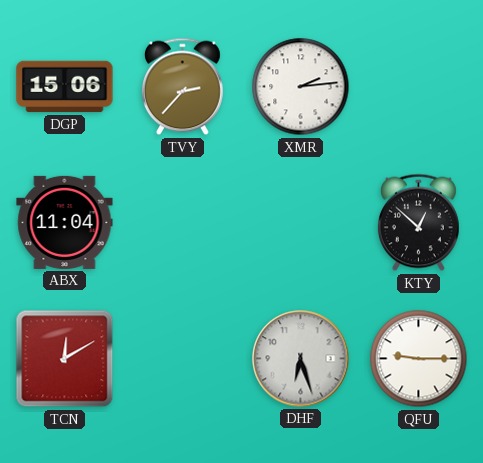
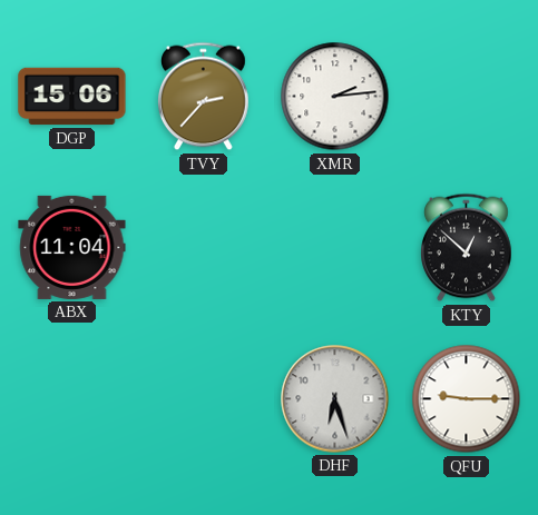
TCN: 12:10 -> none (65, 359)
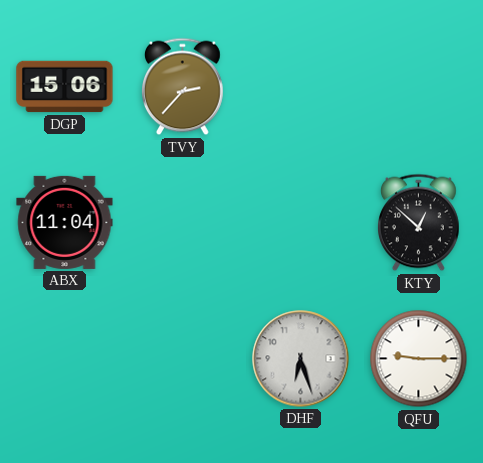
XMR: 2:14 -> none (335, 97)
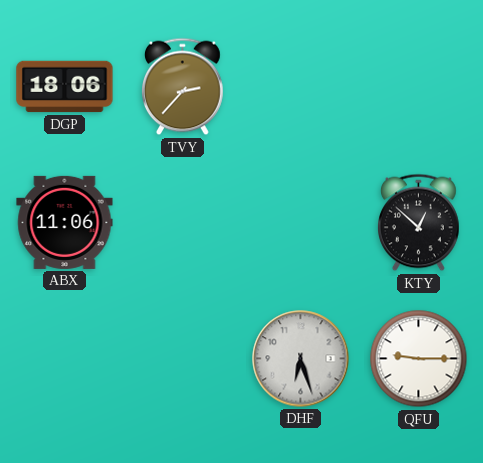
DGP: 15:06 -> 18:06 (65, 87)
ABX: 11:04 -> 11:06 (65, 222)
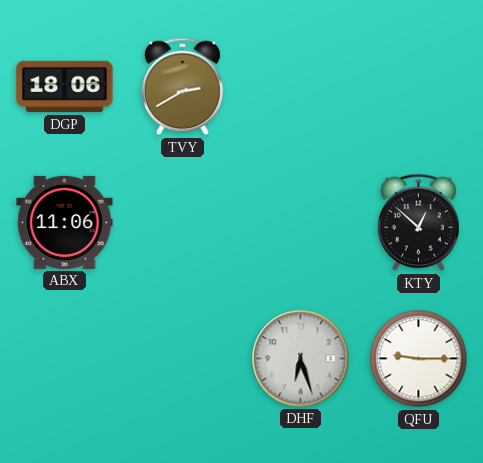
TVY: 2:37 -> 2:40 (183, 87)
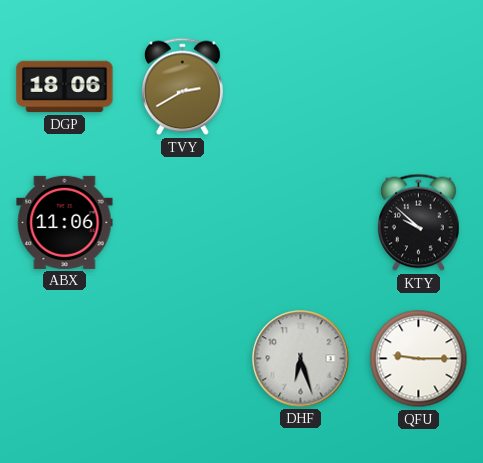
KTY: 12:52 -> 9:52 (419, 223)
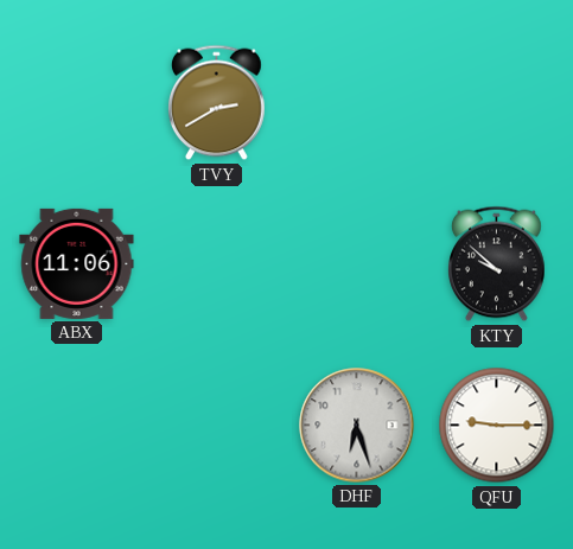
DGP: 18:06 -> none (65, 87)
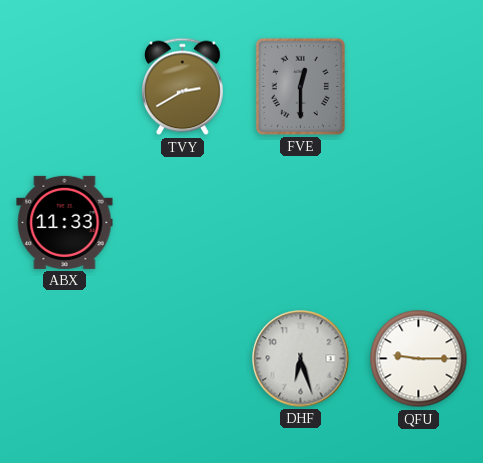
FVE: none -> 12:30 (300, 86)
ABX: 11:06 -> 11:33 (65, 222)
KTY: 9:52 -> none (497, 264)
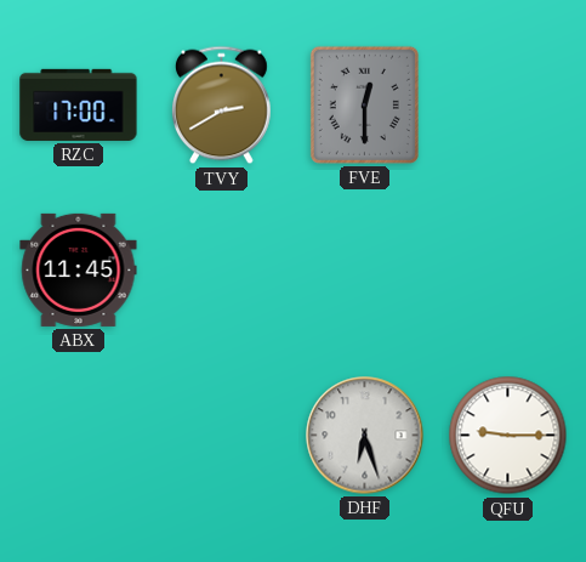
RZC: none -> 17:00 (79, 104)
ABX: 11:33 -> 11:45 (79, 269)
